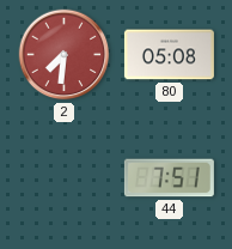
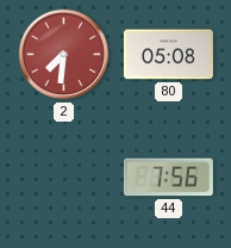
44: 7:51 -> 7:56 (168, 178)
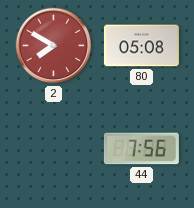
2: 7:31 -> 7:50 (54, 46)
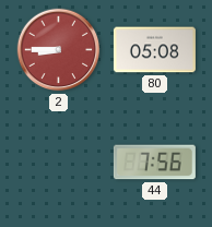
2: 7:50 -> 8:45 (59, 50)
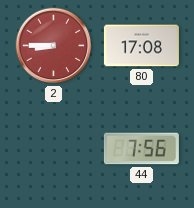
80: 05:08 -> 17:08 (141, 46)
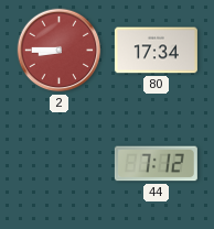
80: 17:08 -> 17:34 (156, 51)
44: 7:56 -> 7:12 (156, 164)
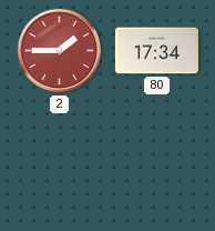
2: 8:45 -> 1:45 (60, 51)
44: 7:12 -> none (156, 164)
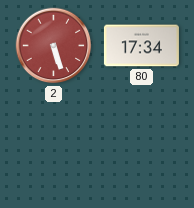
2: 1:45 -> 5:27 (54, 46)
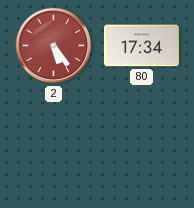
2: 5:27 -> 5:24 (54, 46)
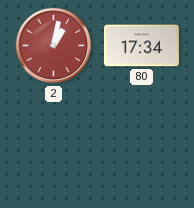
2: 5:24 -> 1:02 (54, 46)
